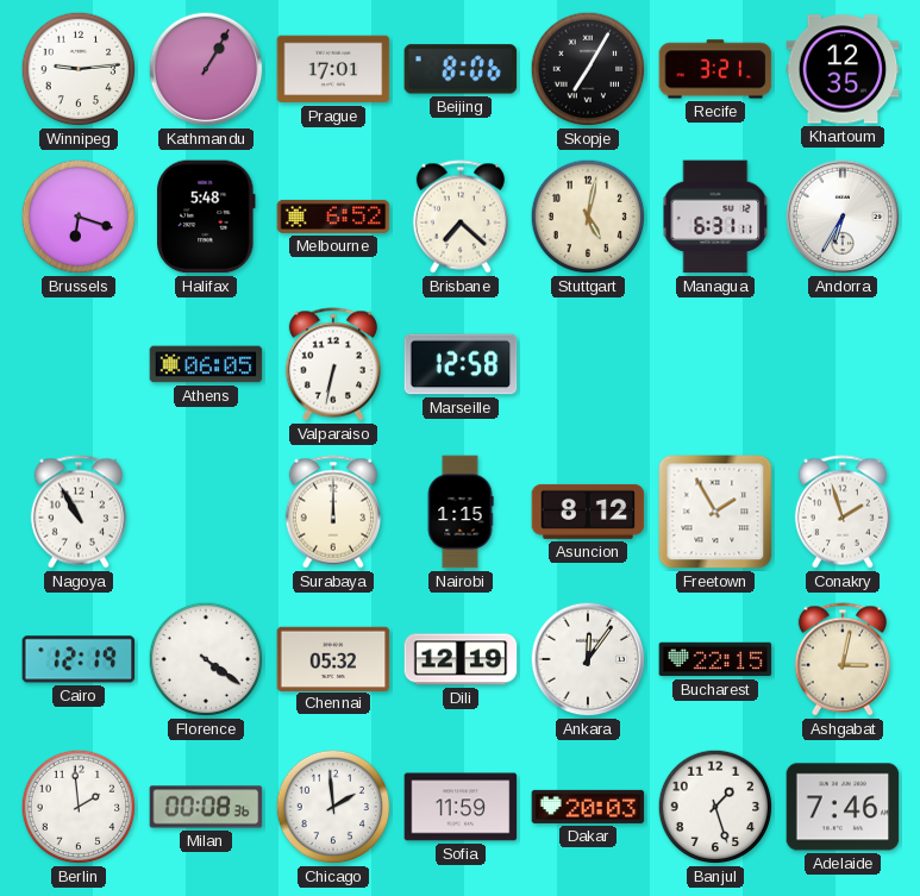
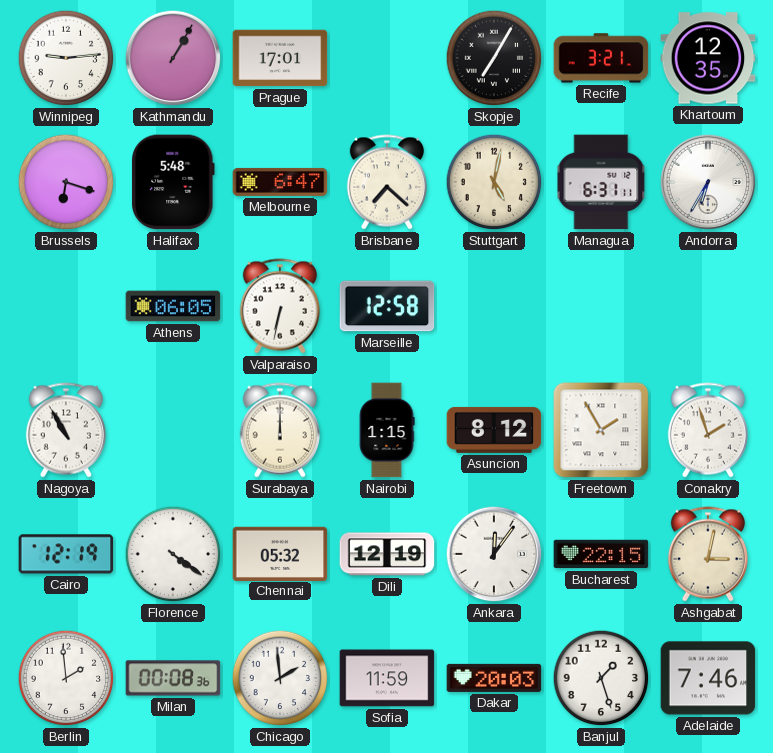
Beijing: 8:06 -> none (461, 69)
Melbourne: 6:52 -> 6:47 (280, 182)
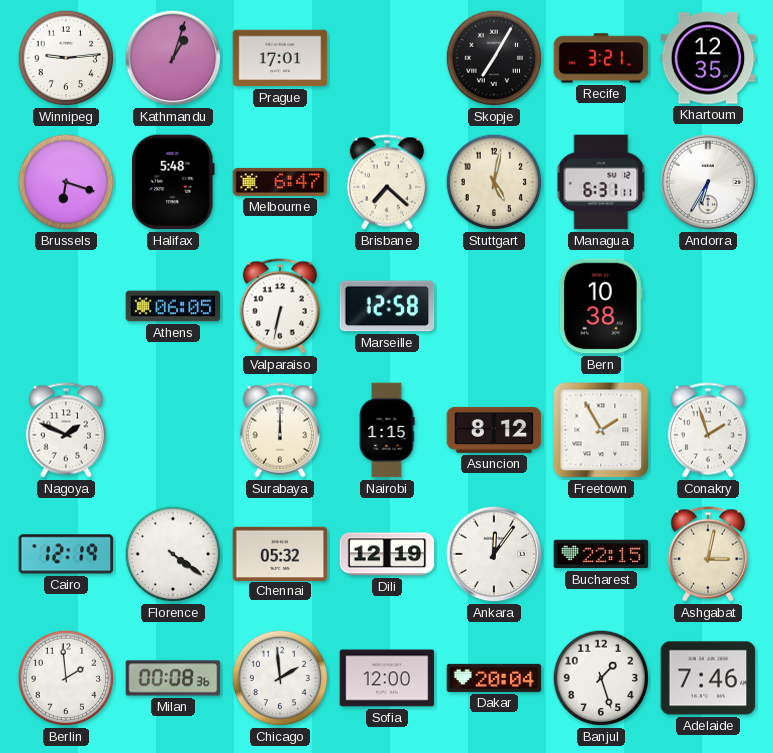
Kathmandu: 1:05 -> 1:03 (173, 58)
Bern: none -> 10:38 (601, 306)
Nagoya: 10:55 -> 1:49 (66, 430)
Sofia: 11:59 -> 12:00 (387, 678)
Dakar: 20:03 -> 20:04 (494, 678)
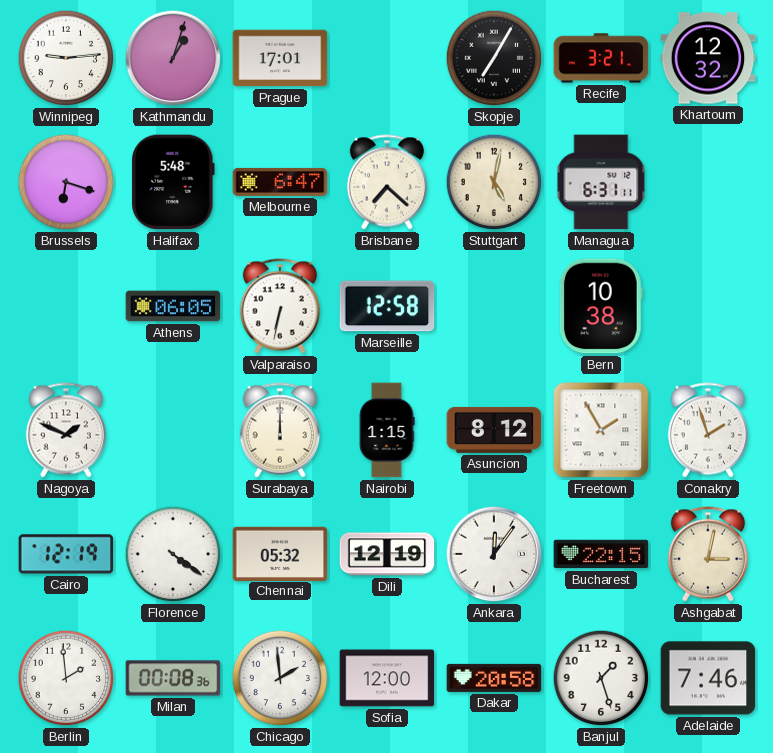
Khartoum: 12:35 -> 12:32 (708, 58)
Andorra: 6:35 -> none (708, 182)
Dakar: 20:04 -> 20:58 (494, 678)
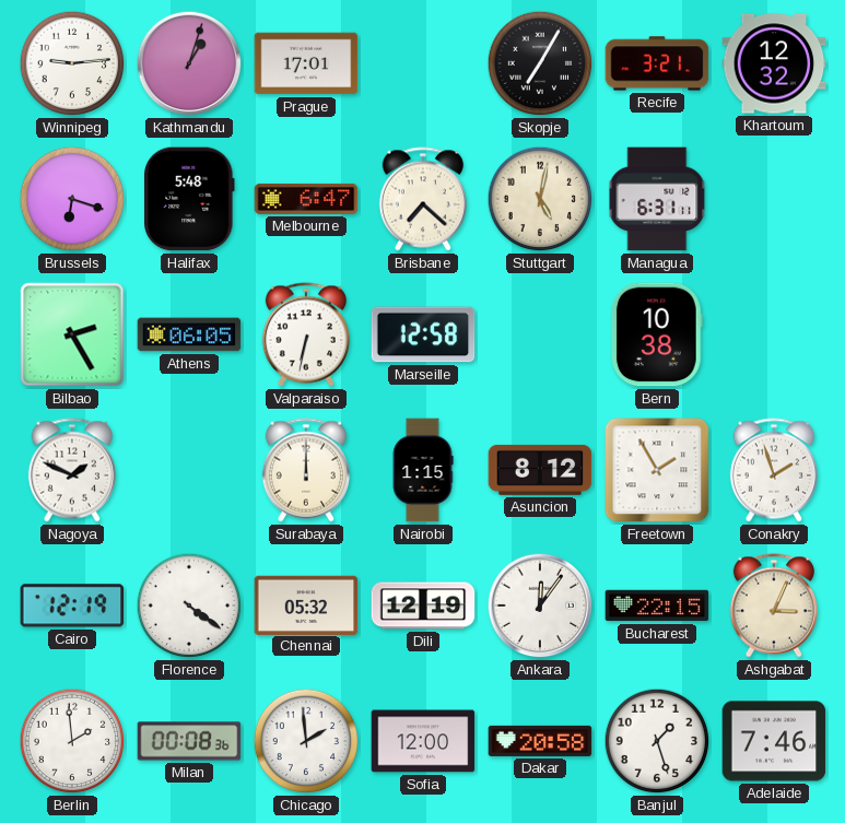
Bilbao: none -> 2:25 (72, 334)
Ashgabat: 3:02 -> 3:04 (774, 606)
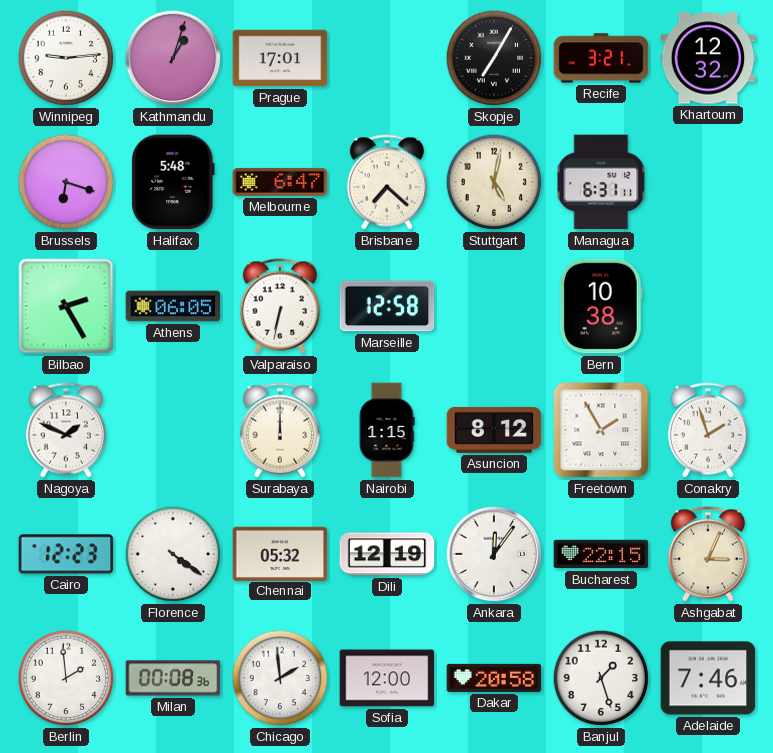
Cairo: 12:19 -> 12:23 (66, 554)
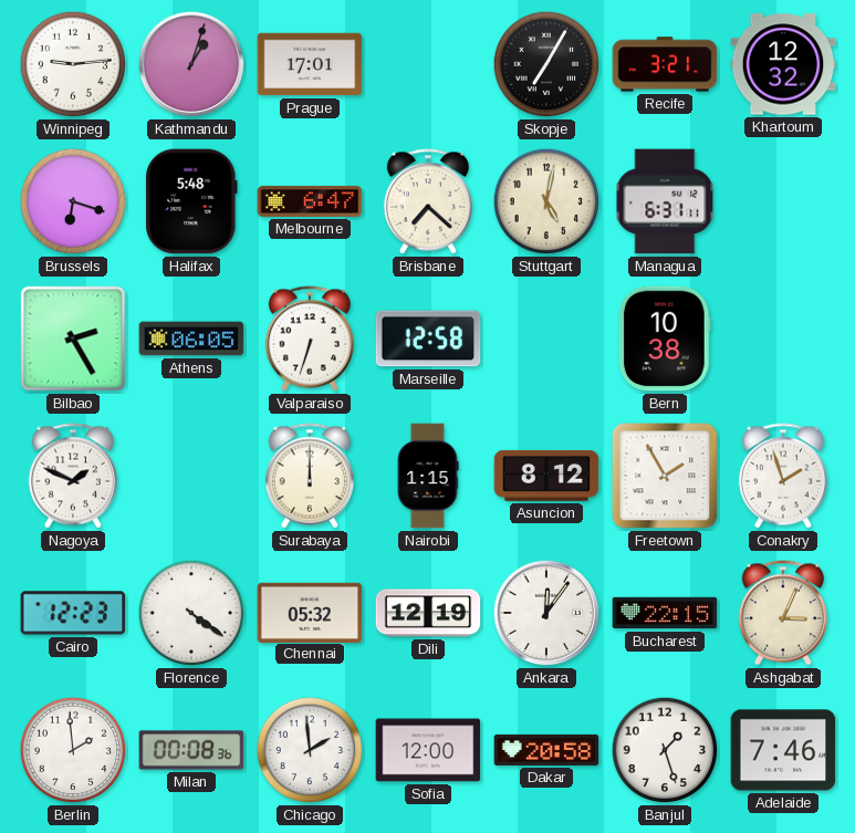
Valparaiso: 6:32 -> 6:33 (310, 339)
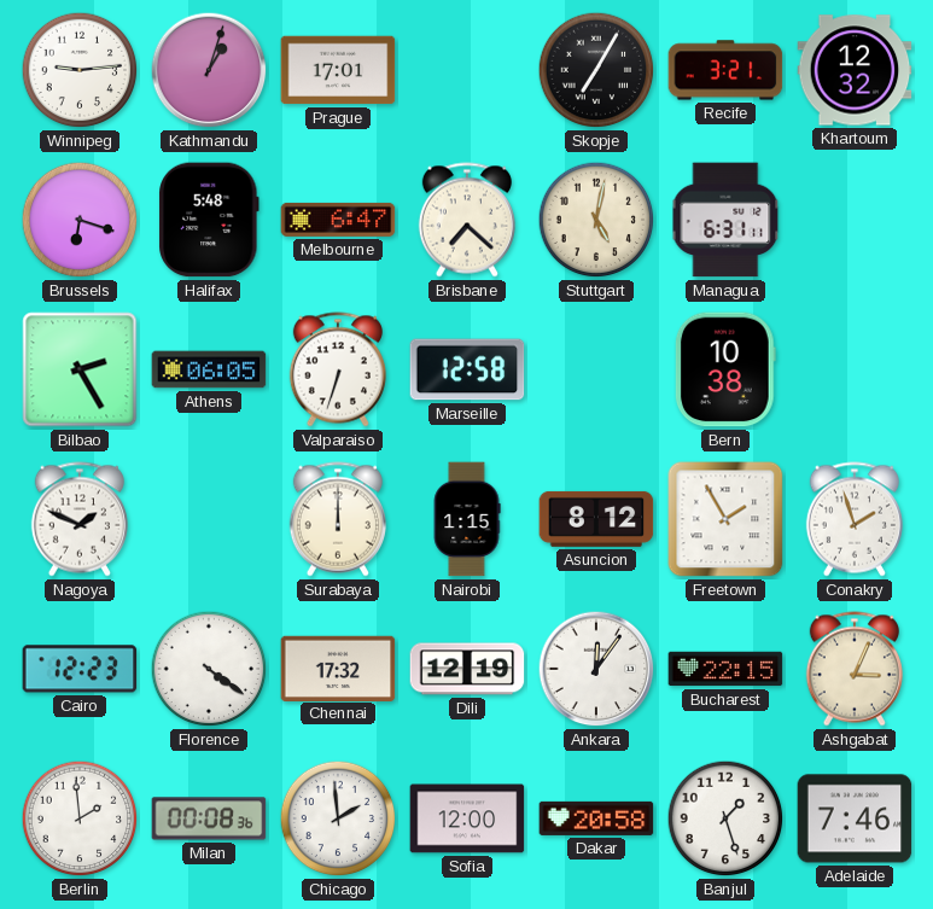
Chennai: 05:32 -> 17:32 (338, 668)
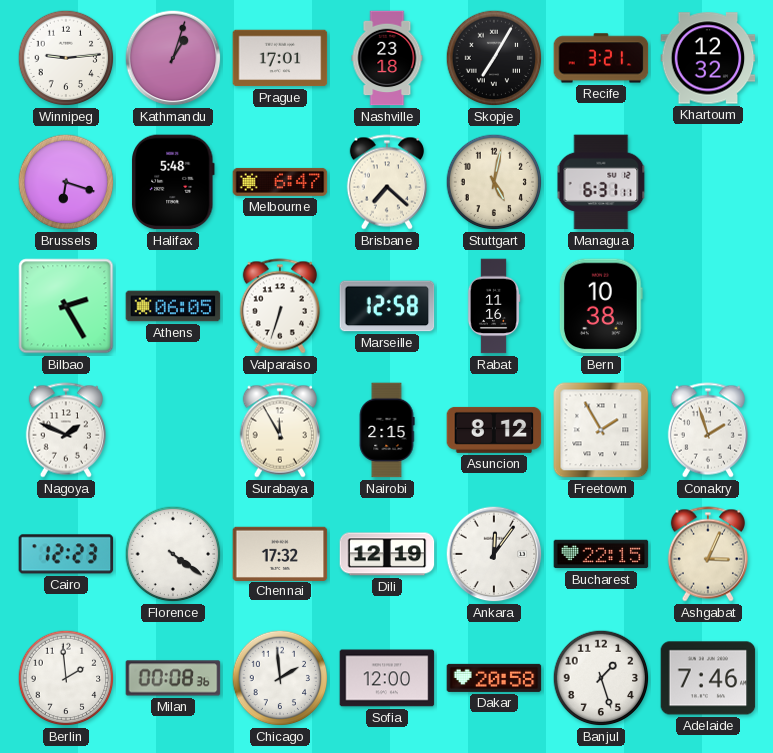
Nashville: none -> 23:18 (387, 58)
Rabat: none -> 11:16 (494, 306)
Surabaya: 12:00 -> 11:55 (280, 430)
Nairobi: 1:15 -> 2:15 (387, 430)
